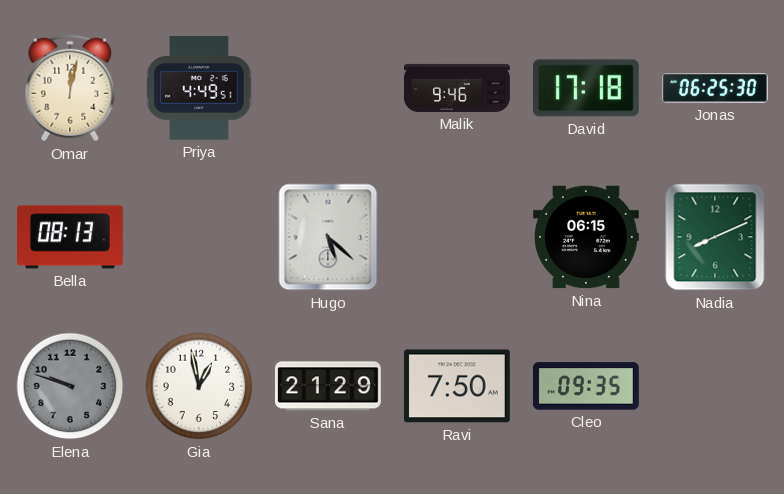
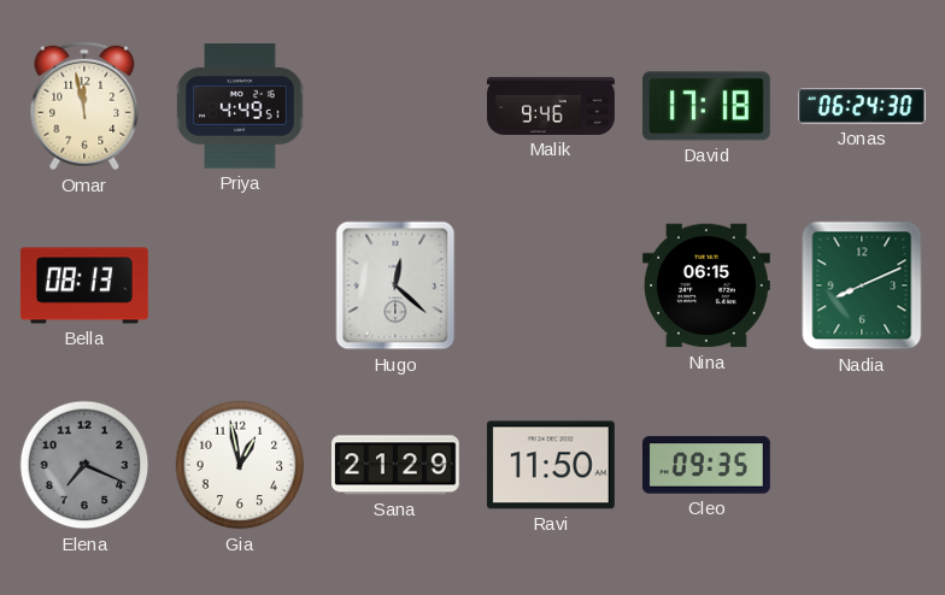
Omar: 12:02 -> 11:58 (84, 106)
Jonas: 06:25 -> 06:24 (862, 106)
Hugo: 5:22 -> 12:22 (395, 285)
Elena: 9:48 -> 7:19 (84, 465)
Ravi: 7:50 -> 11:50 (551, 465)
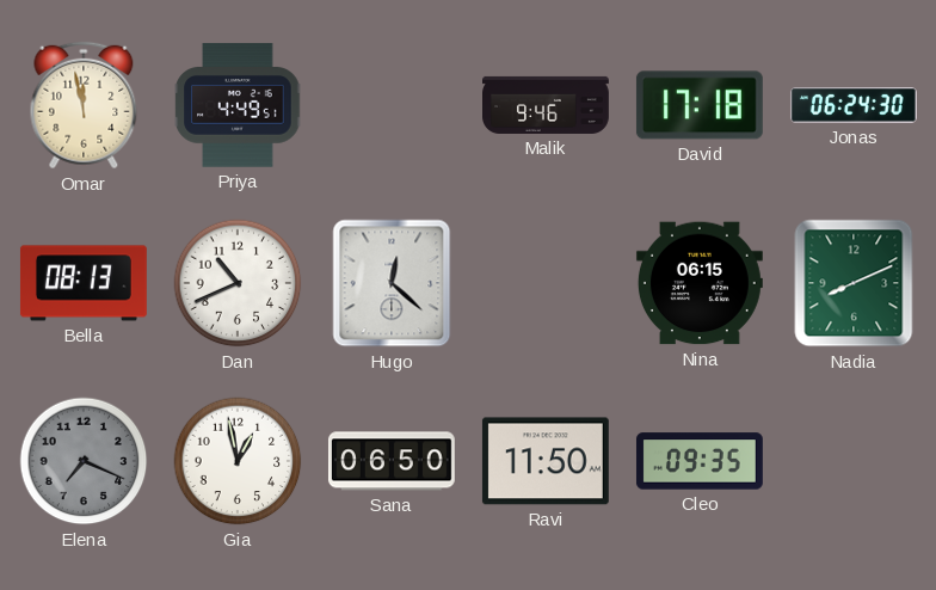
Dan: none -> 10:41 (238, 283)
Sana: 21:29 -> 06:50 (392, 461)
